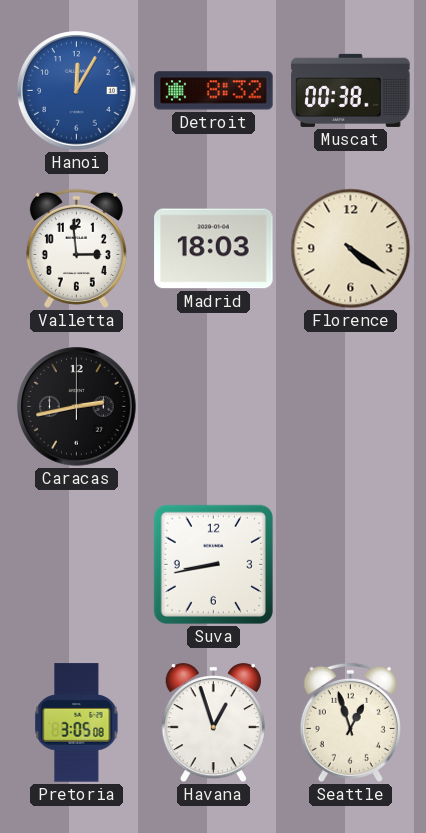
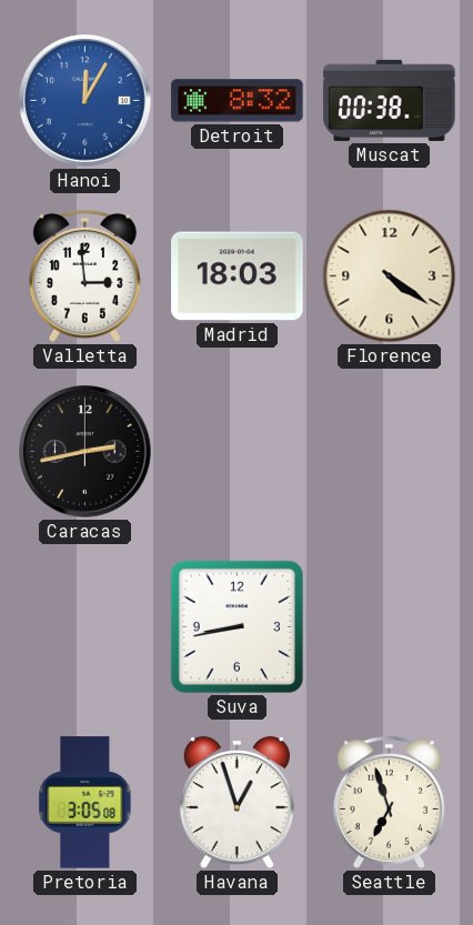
Seattle: 12:57 -> 6:57 (389, 802)
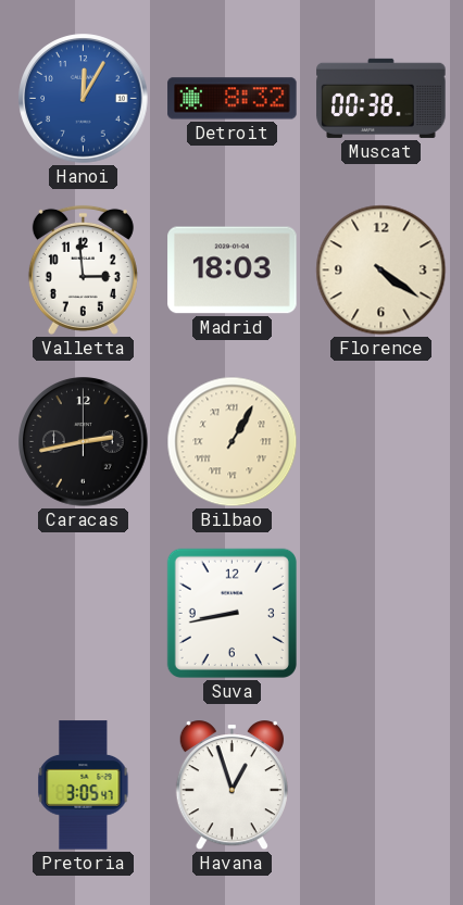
Bilbao: none -> 1:05 (233, 442)
Pretoria: 3:05:08 -> 3:05:47 (84, 785)
Seattle: 6:57 -> none (389, 802)
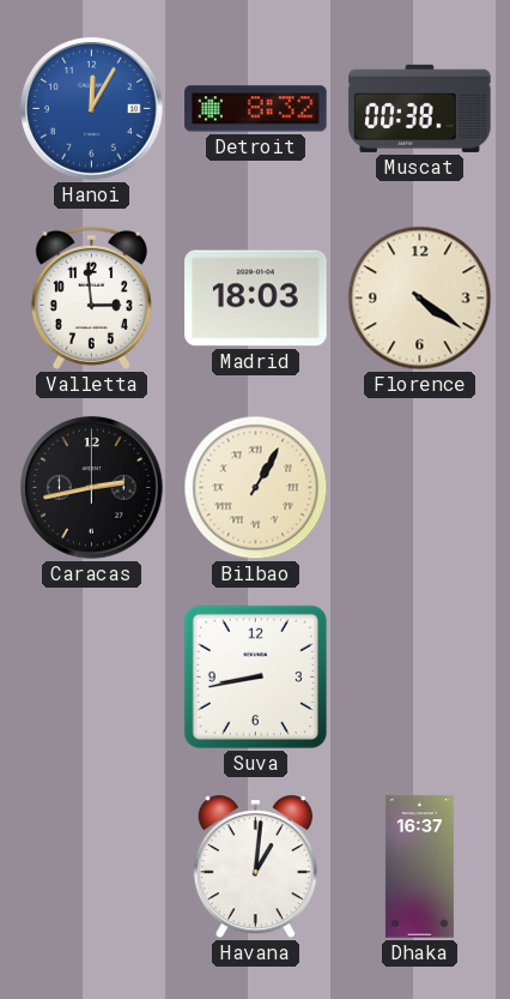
Pretoria: 3:05 -> none (84, 785)
Havana: 12:57 -> 1:01 (255, 867)
Dhaka: none -> 16:37 (419, 867)
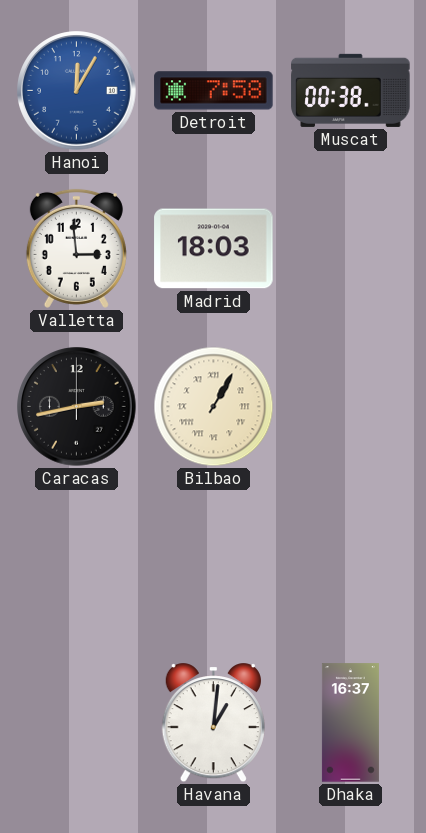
Detroit: 8:32 -> 7:58 (214, 91)
Florence: 4:21 -> none (420, 299)
Suva: 8:43 -> none (255, 676)
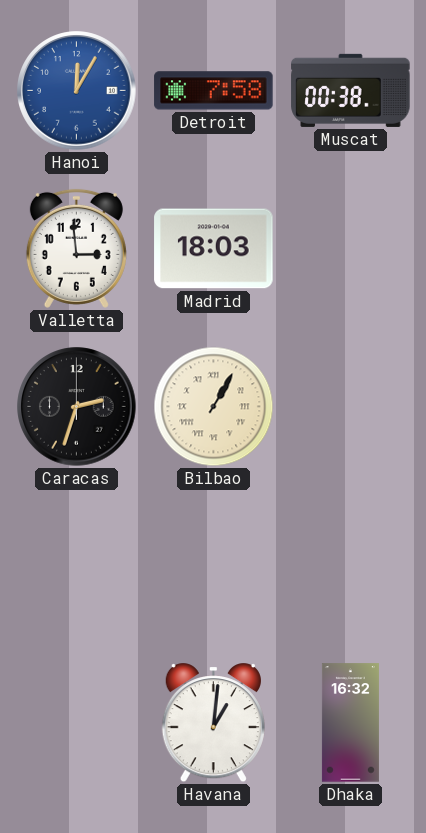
Caracas: 2:43 -> 2:33 (77, 407)
Dhaka: 16:37 -> 16:32 (350, 723)
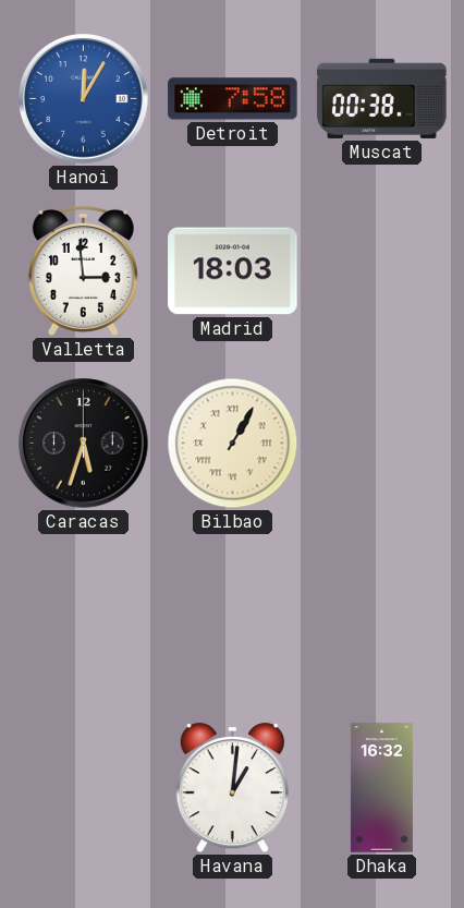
Caracas: 2:33 -> 5:33 (84, 444)
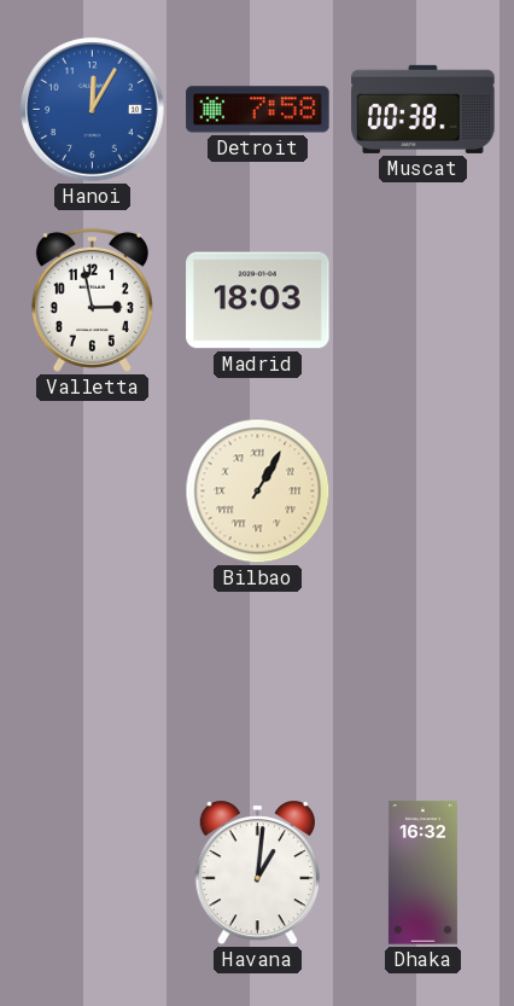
Valletta: 2:59 -> 2:58 (92, 300)
Caracas: 5:33 -> none (84, 444)
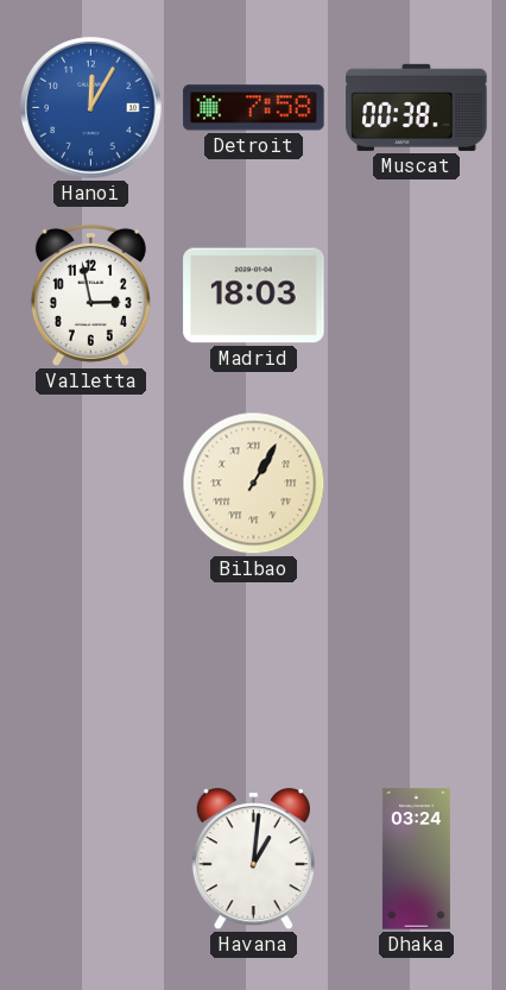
Dhaka: 16:32 -> 03:24 (416, 859)
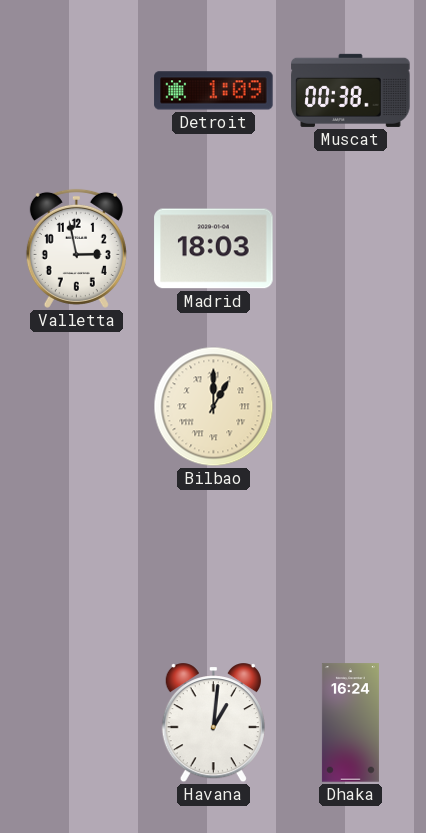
Hanoi: 12:05 -> none (91, 108)
Detroit: 7:58 -> 1:09 (214, 91)
Bilbao: 1:05 -> 1:00 (214, 407)
Dhaka: 03:24 -> 16:24 (350, 723)
